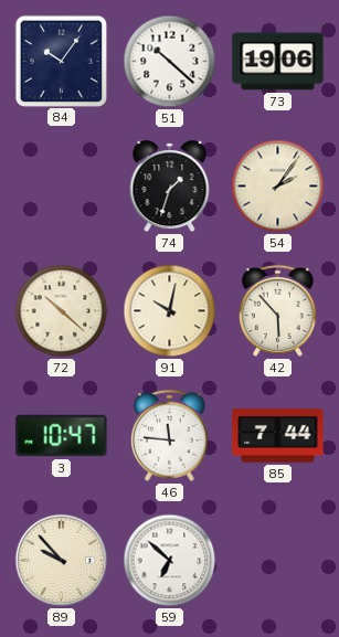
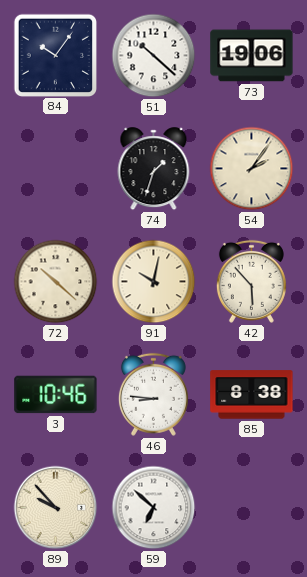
3: 10:47 -> 10:46 (56, 395)
46: 11:46 -> 8:46 (153, 394)
85: 7:44 -> 8:38 (252, 395)
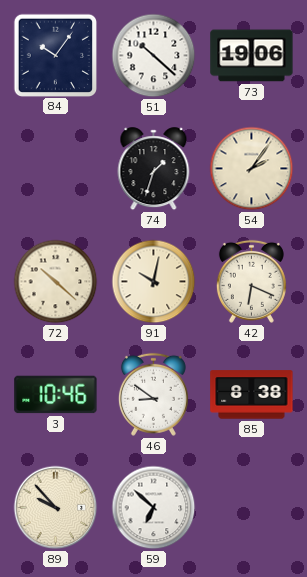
42: 5:53 -> 6:19 (251, 281)
46: 8:46 -> 8:51 (153, 394)
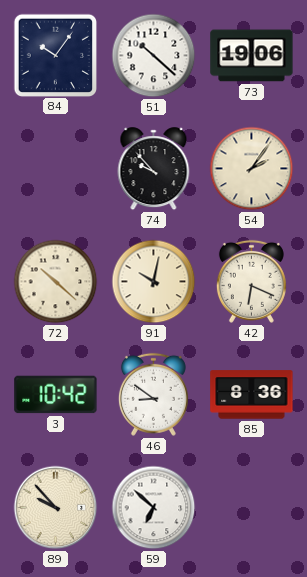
74: 1:33 -> 9:53 (154, 169)
3: 10:46 -> 10:42 (56, 395)
85: 8:38 -> 8:36 (252, 395)
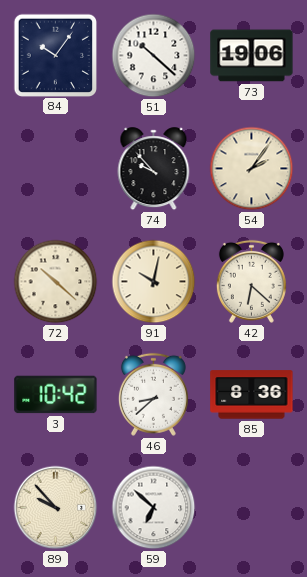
42: 6:19 -> 6:22 (251, 281)
46: 8:51 -> 8:38 (153, 394)
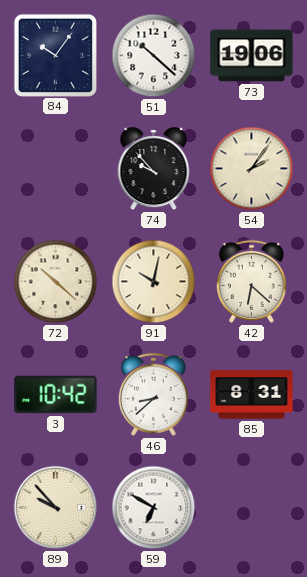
85: 8:36 -> 8:31 (252, 395)
59: 6:52 -> 6:50 (154, 508)
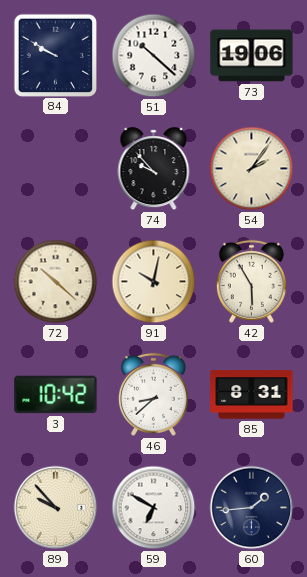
84: 10:06 -> 9:50 (55, 55)
42: 6:22 -> 5:55 (251, 281)
60: none -> 1:44 (252, 508)
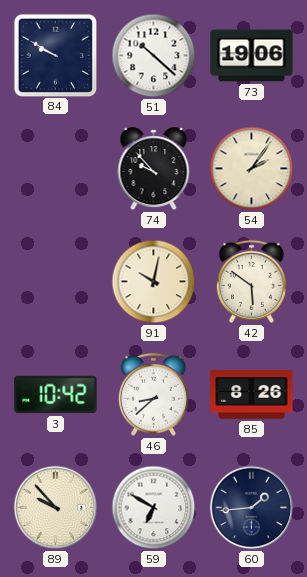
72: 10:22 -> none (56, 282)
42: 5:55 -> 5:51 (251, 281)
85: 8:31 -> 8:26 (252, 395)
